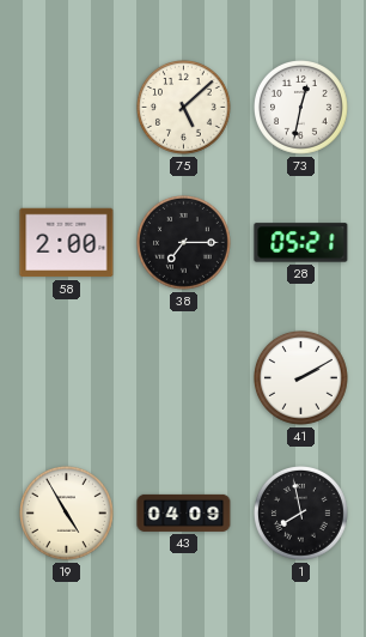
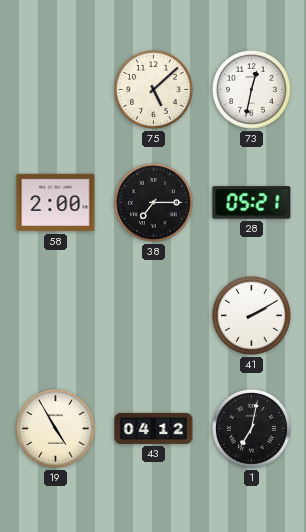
43: 04:09 -> 04:12 (154, 428)
1: 7:58 -> 7:02 (252, 429)
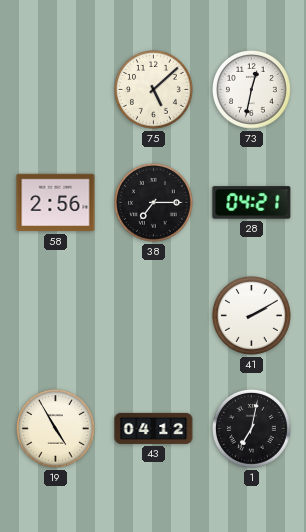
58: 2:00 -> 2:56 (56, 203)
28: 05:21 -> 04:21 (252, 203)
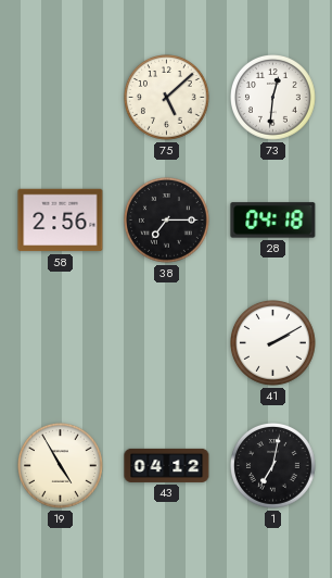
73: 12:32 -> 12:31 (273, 98)
28: 04:21 -> 04:18 (273, 221)
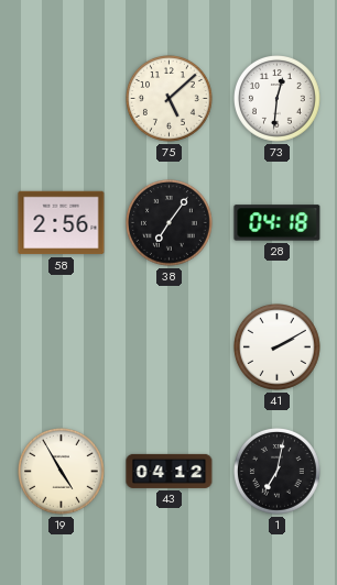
38: 7:15 -> 7:06 (170, 223)
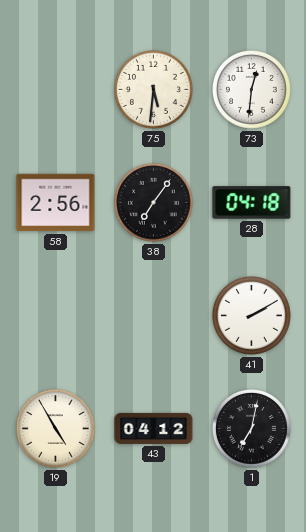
75: 5:08 -> 5:31 (154, 90)
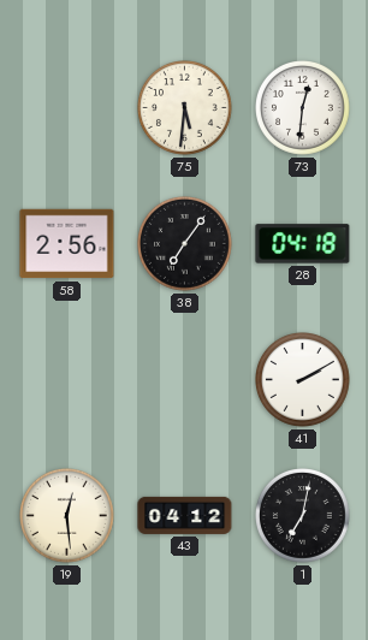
19: 4:55 -> 12:29 (67, 516)
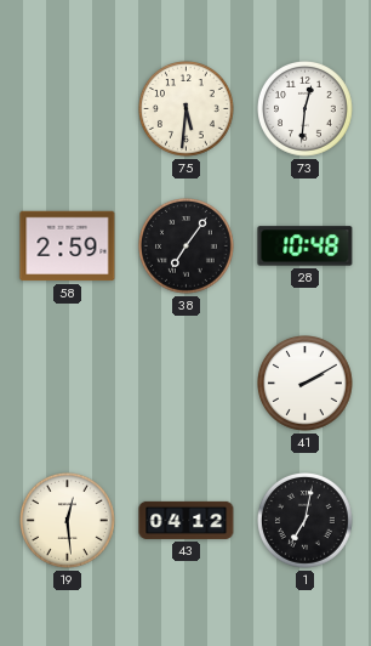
58: 2:56 -> 2:59 (68, 246)
28: 04:18 -> 10:48 (306, 246)
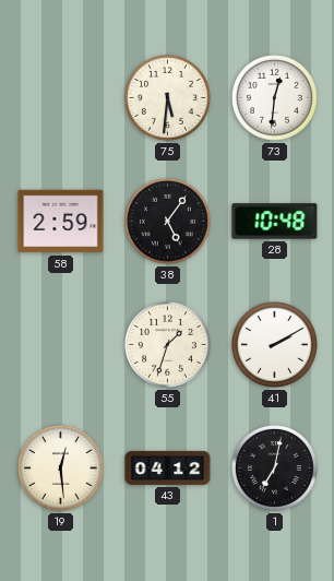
38: 7:06 -> 5:06 (168, 222)
55: none -> 1:33 (168, 345)
